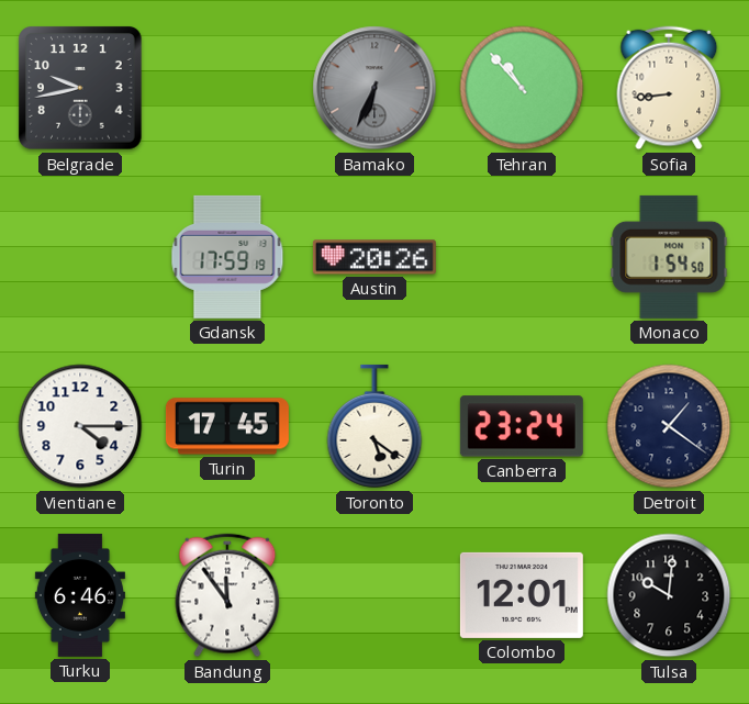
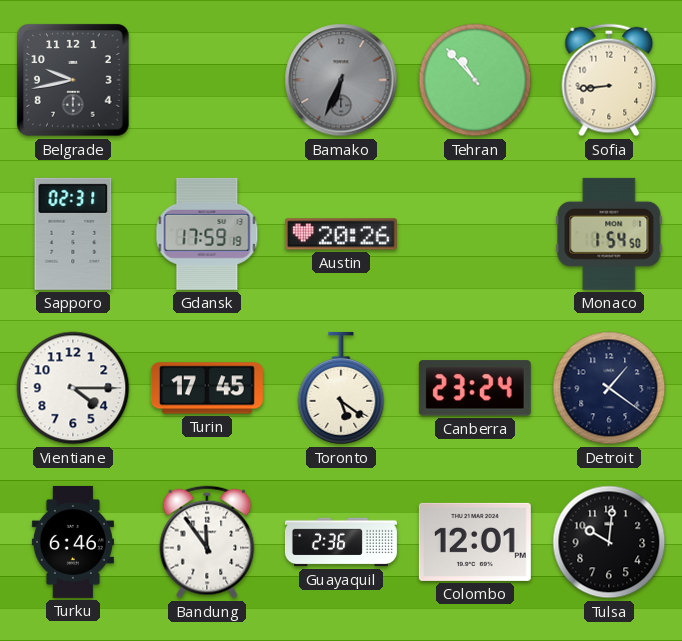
Sapporo: none -> 02:31 (73, 234)
Guayaquil: none -> 2:36 (341, 542)
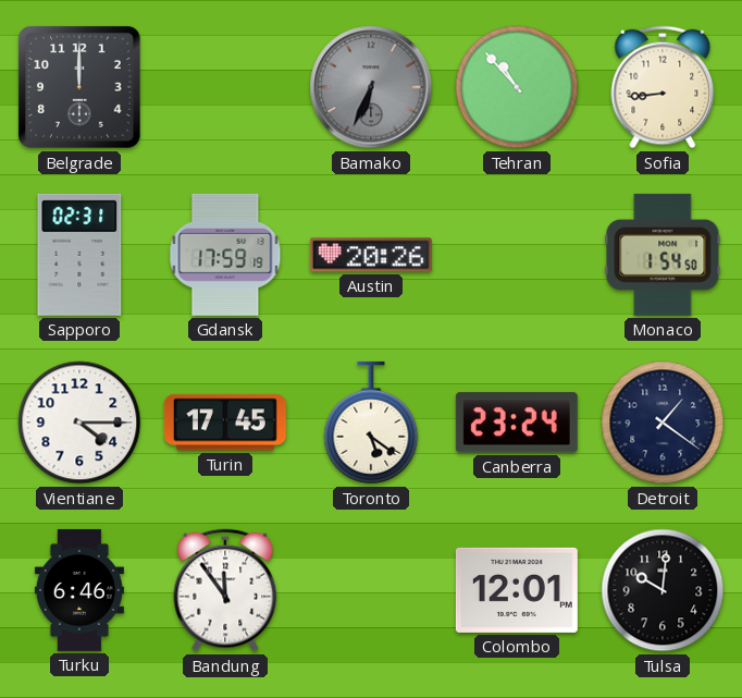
Belgrade: 9:43 -> 12:00 (81, 88)
Guayaquil: 2:36 -> none (341, 542)
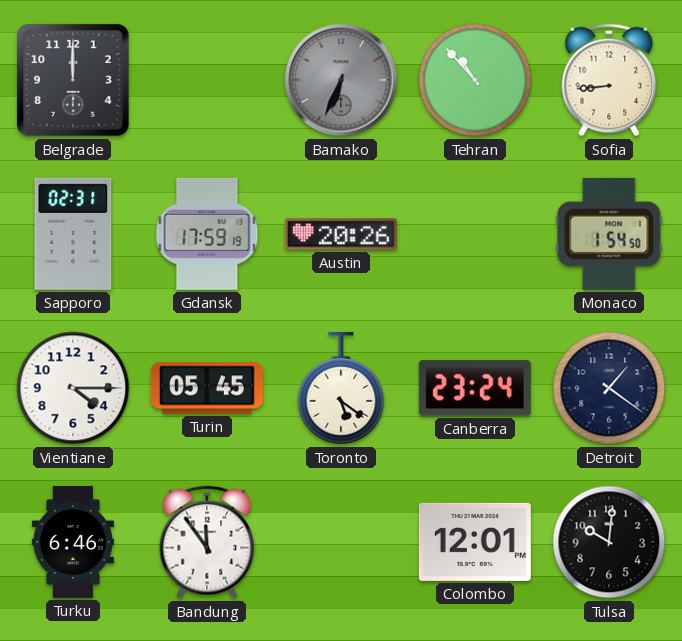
Turin: 17:45 -> 05:45 (207, 388)
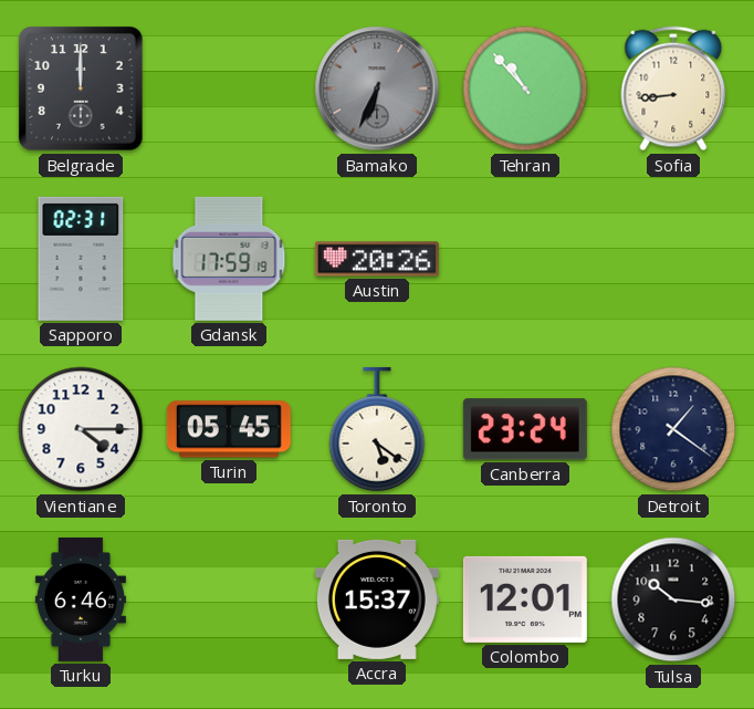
Monaco: 1:54 -> none (609, 234)
Bandung: 11:54 -> none (207, 542)
Accra: none -> 15:37 (377, 599)
Tulsa: 10:01 -> 10:16 (673, 599)
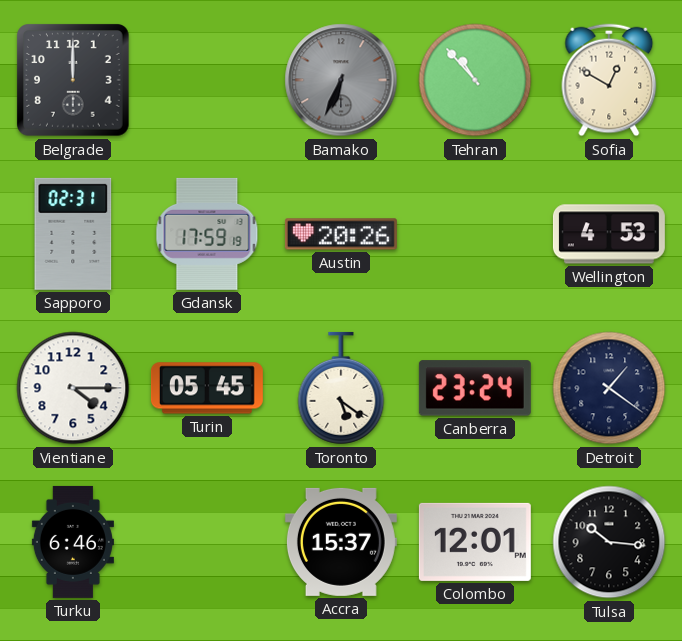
Sofia: 8:44 -> 12:50 (609, 80)
Wellington: none -> 4:53 (609, 234)
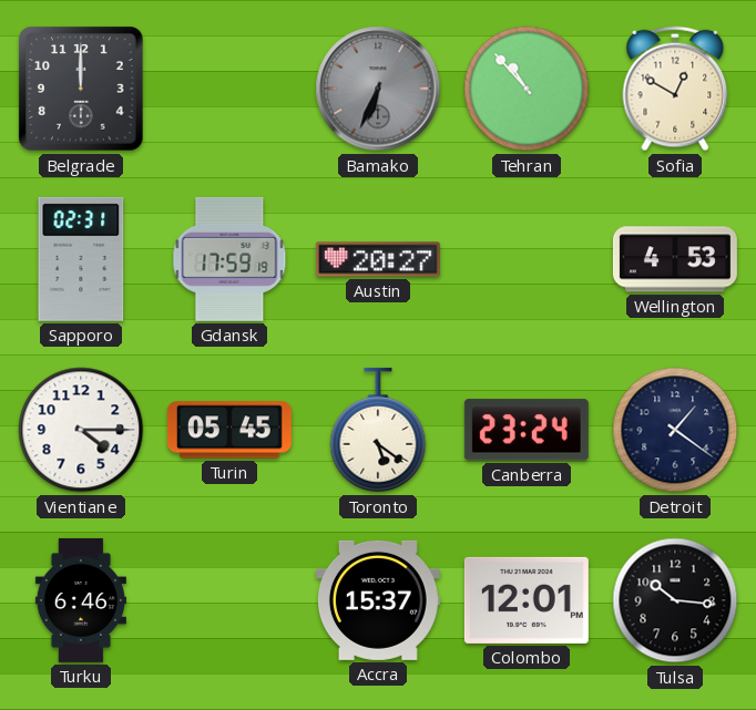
Austin: 20:26 -> 20:27 (378, 259)
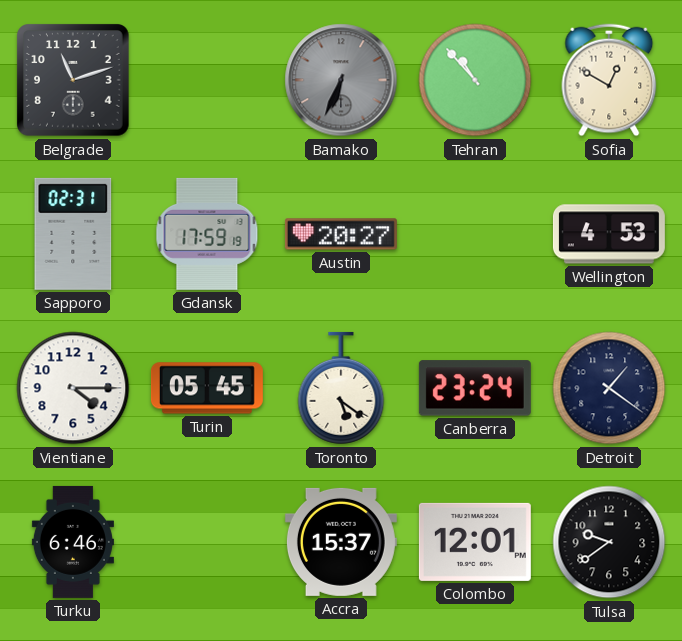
Belgrade: 12:00 -> 11:12 (74, 81)
Tulsa: 10:16 -> 9:39 (609, 542)
